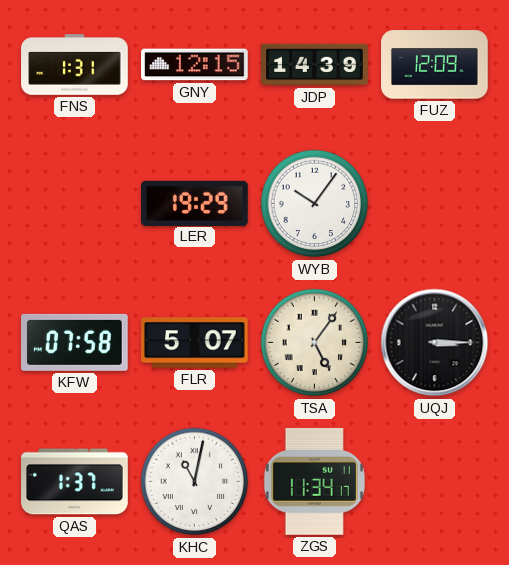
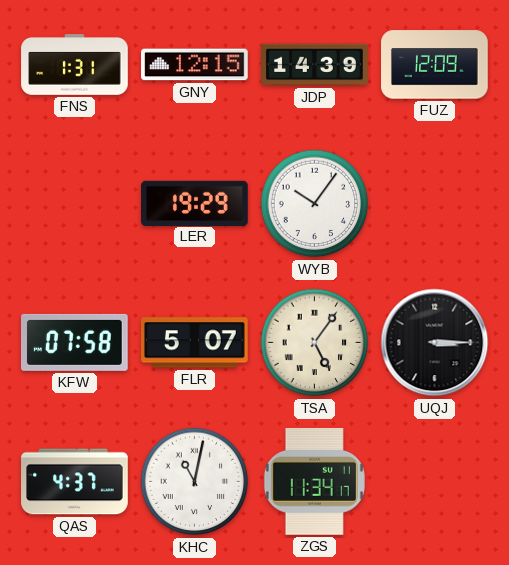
QAS: 1:37 -> 4:37 (75, 482)
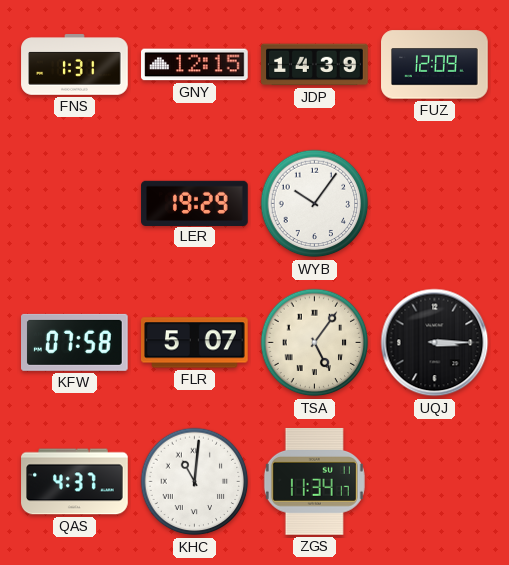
KHC: 11:02 -> 11:01 (195, 482)
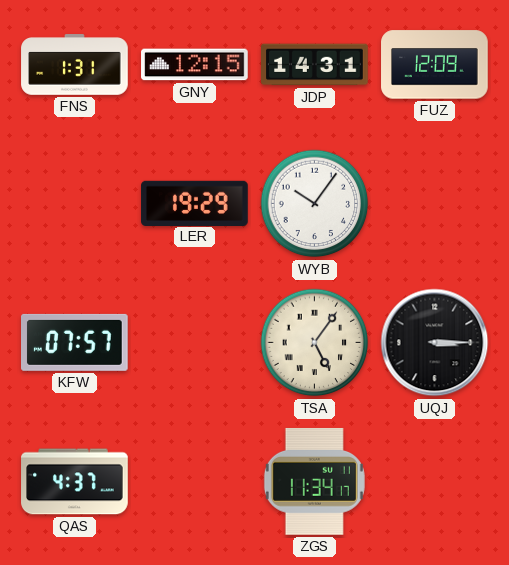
JDP: 14:39 -> 14:31 (315, 65)
KFW: 07:58 -> 07:57 (75, 342)
FLR: 5:07 -> none (195, 343)
KHC: 11:01 -> none (195, 482)
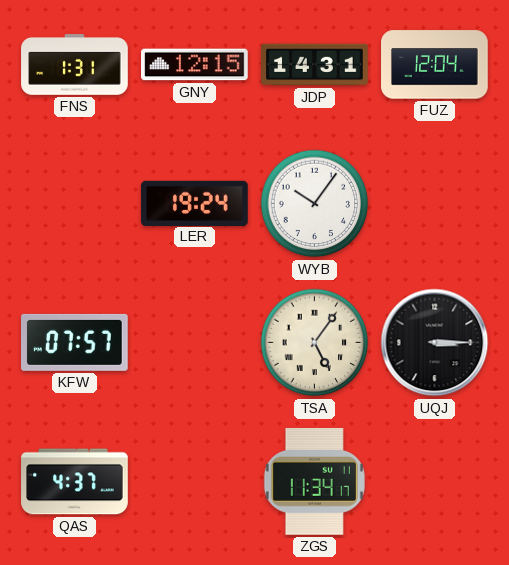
FUZ: 12:09 -> 12:04 (435, 65)
LER: 19:29 -> 19:24 (195, 203)
